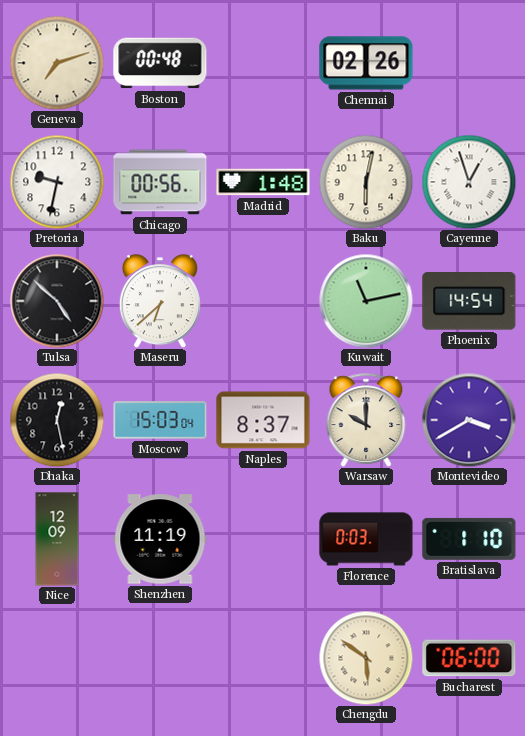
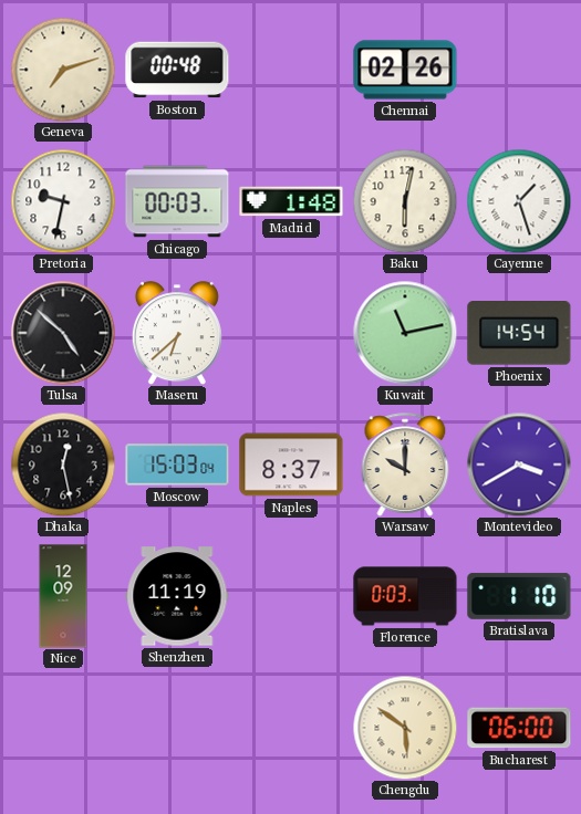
Chicago: 00:56 -> 00:03 (177, 201)
Cayenne: 12:57 -> 1:27 (519, 201)
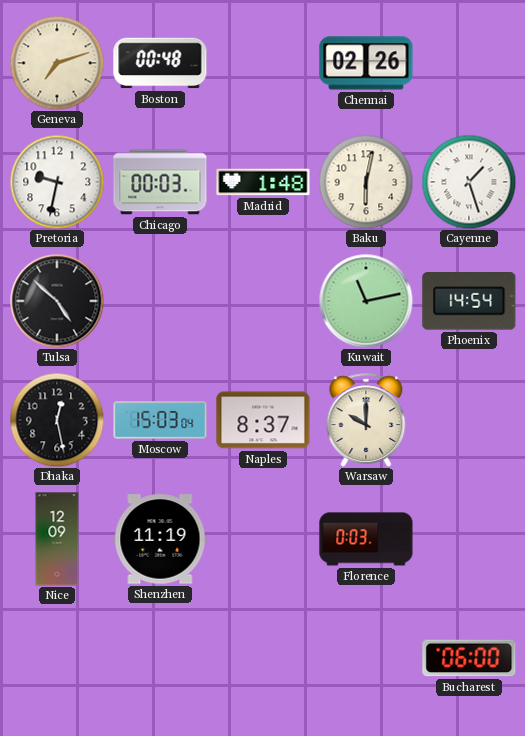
Maseru: 6:38 -> none (177, 333)
Montevideo: 3:40 -> none (519, 465)
Bratislava: 1:10 -> none (519, 596)
Chengdu: 5:51 -> none (405, 728)
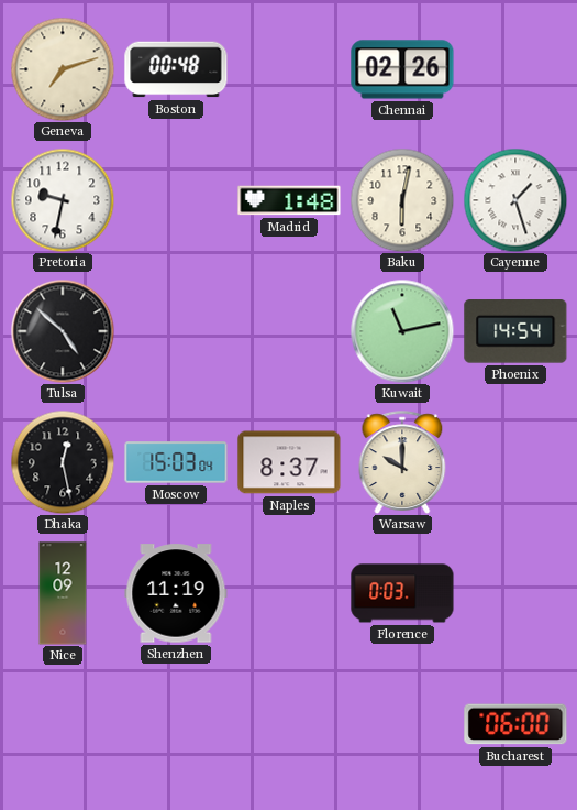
Chicago: 00:03 -> none (160, 182)
